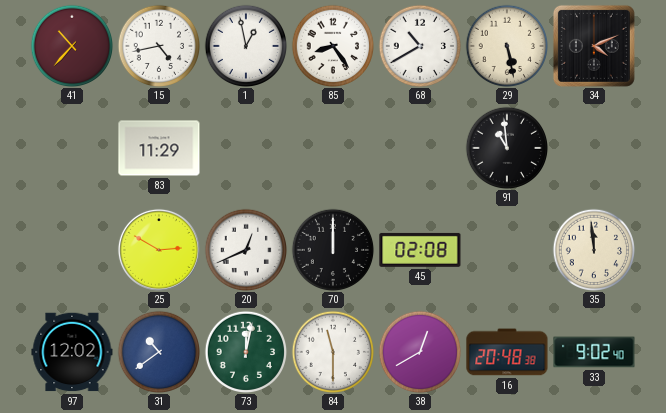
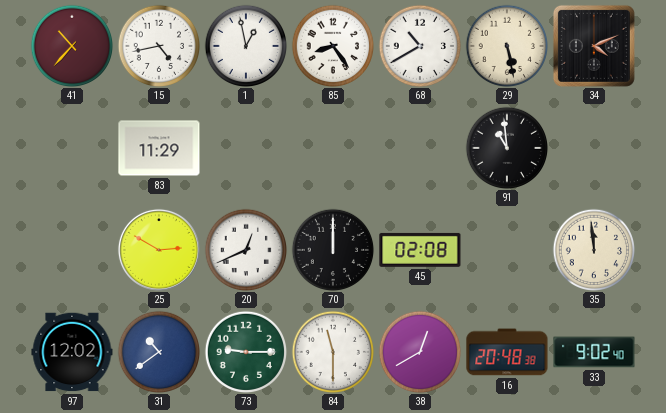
73: 12:02 -> 9:15 (246, 352)
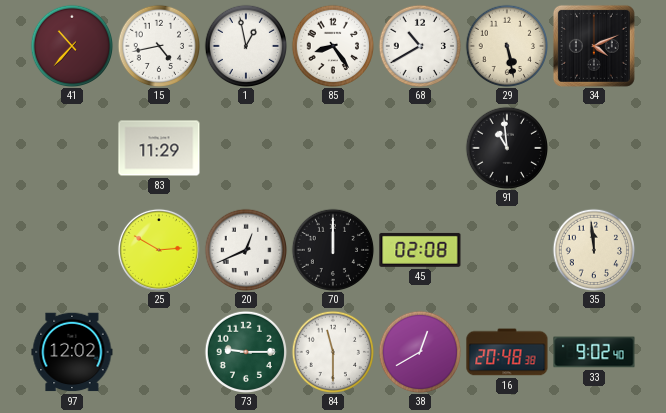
31: 10:39 -> none (159, 352)
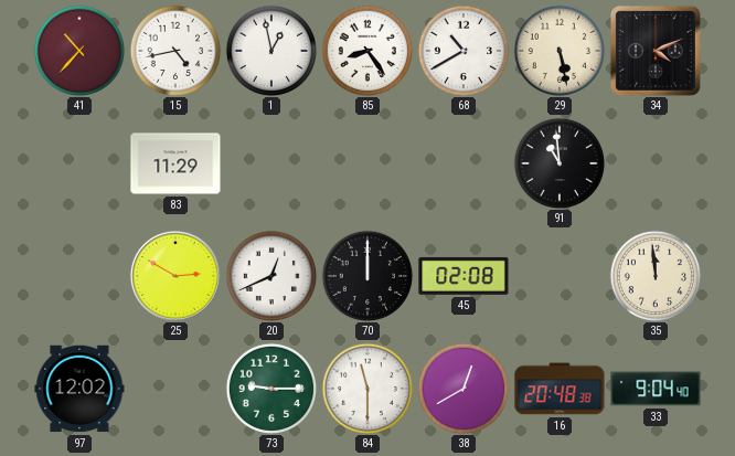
33: 9:02 -> 9:04 (656, 389)
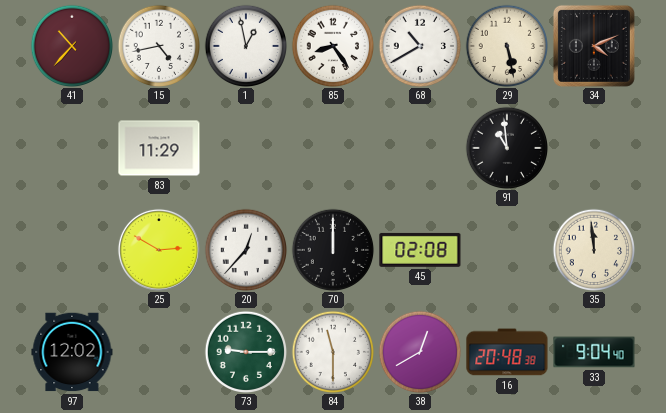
20: 12:41 -> 12:37 (246, 250)
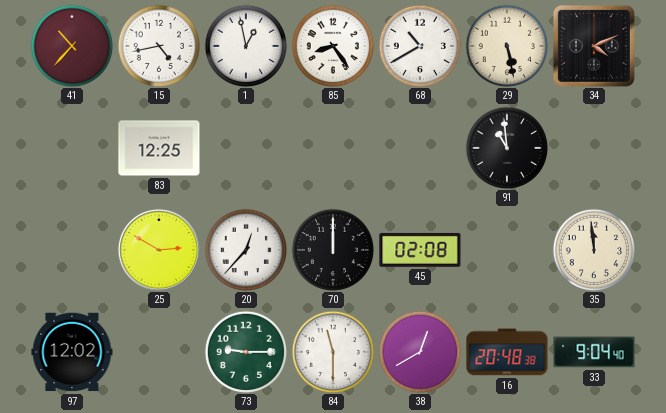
83: 11:29 -> 12:25 (159, 148)
